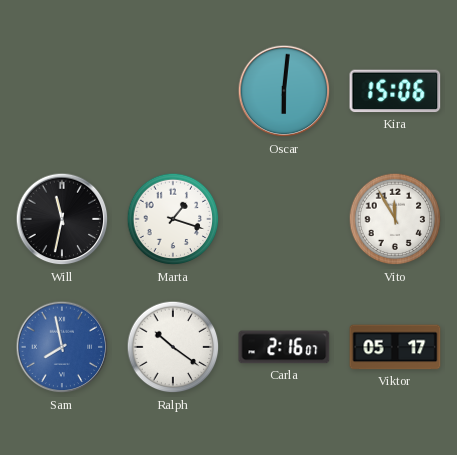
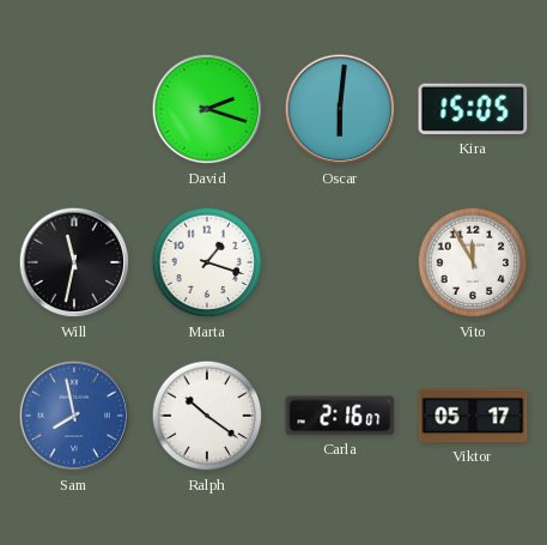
David: none -> 2:18 (207, 109)
Kira: 15:06 -> 15:05 (473, 109)
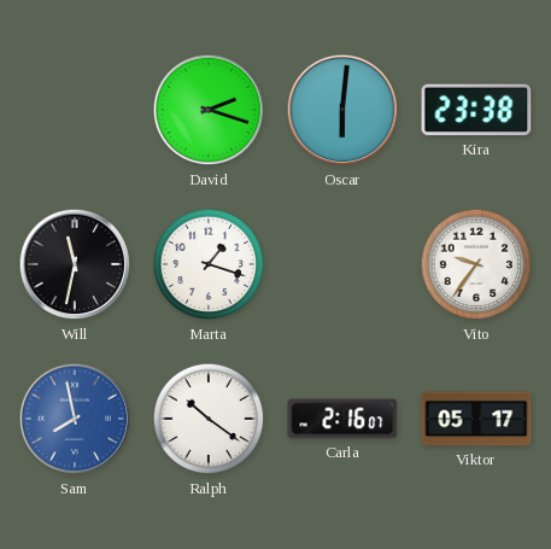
Kira: 15:05 -> 23:38 (476, 110)
Vito: 11:55 -> 9:36 (476, 264)
